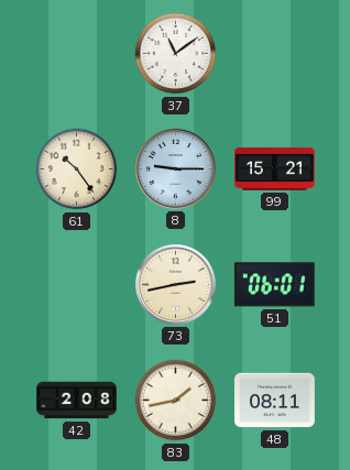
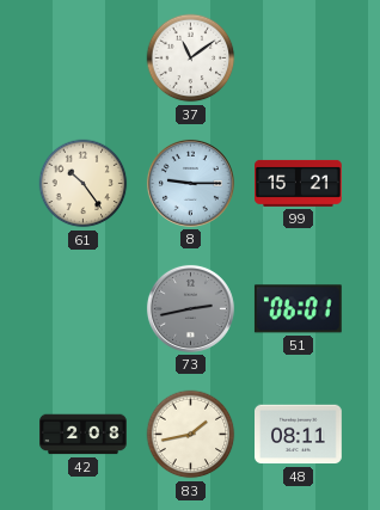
73 dial: cream -> grey (190, 308)
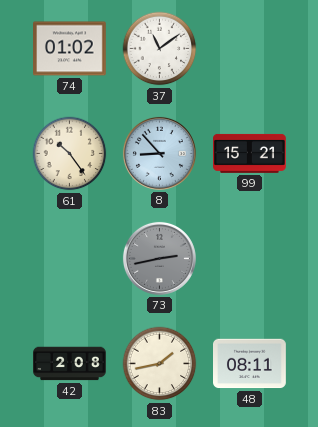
74: none -> 01:02 (70, 49)
8: 9:15 -> 8:53 (159, 153)
51: 06:01 -> none (298, 309)
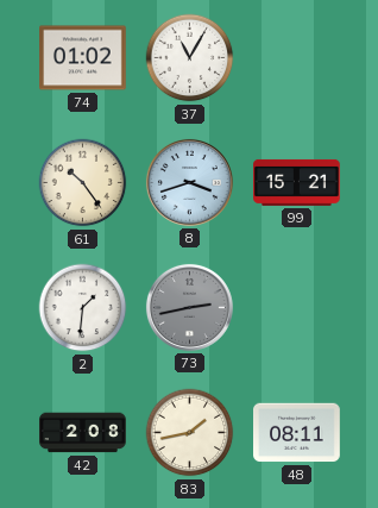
37: 11:09 -> 11:05 (190, 58)
8: 8:53 -> 3:42 (189, 182)
2: none -> 1:31 (83, 308)
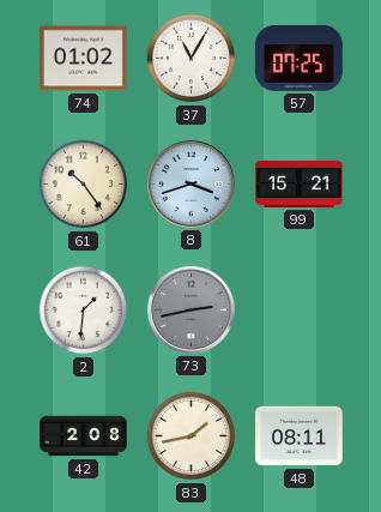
57: none -> 07:25 (300, 59)
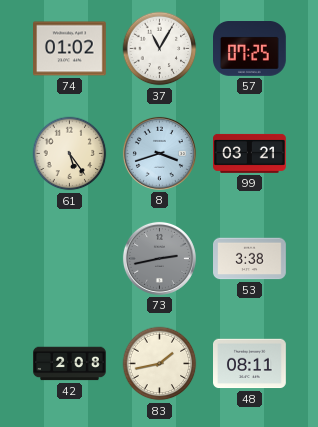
61: 10:24 -> 5:24 (70, 154)
99: 15:21 -> 03:21 (250, 153)
2: 1:31 -> none (84, 311)
53: none -> 3:38 (250, 259)
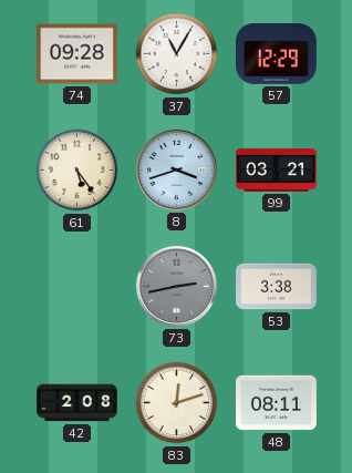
74: 01:02 -> 09:28 (77, 54)
57: 07:25 -> 12:29 (277, 54)
83: 1:43 -> 12:12 (177, 403)
